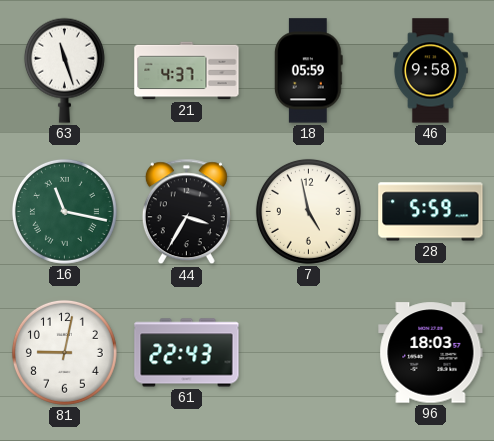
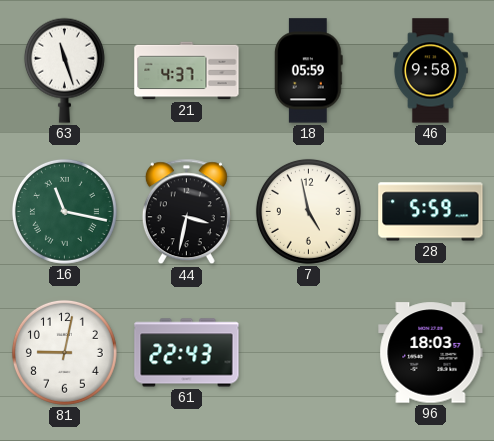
44: 3:35 -> 3:32 (186, 212)
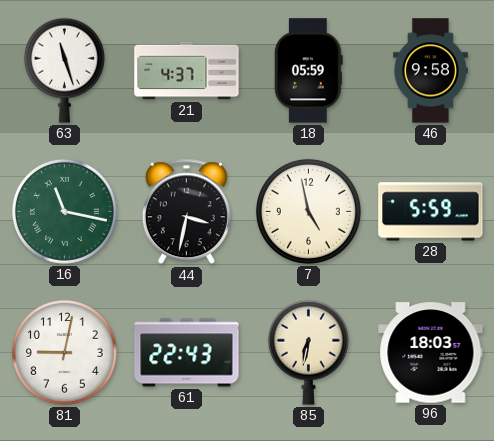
85: none -> 6:32 (308, 352)
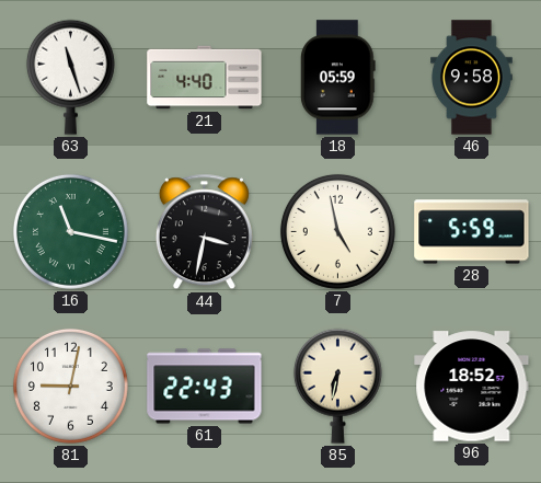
21: 4:37 -> 4:40 (205, 78)
96: 18:03 -> 18:52 (472, 387)
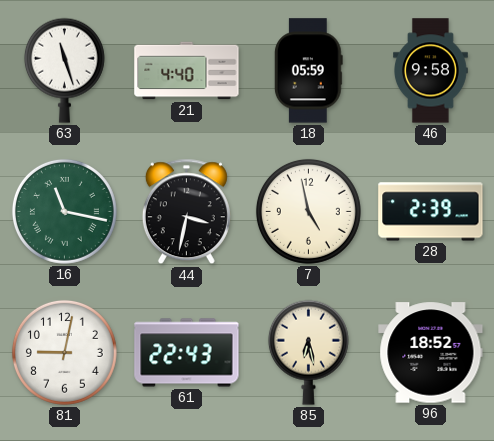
28: 5:59 -> 2:39 (431, 212)
85: 6:32 -> 6:28 (308, 352)
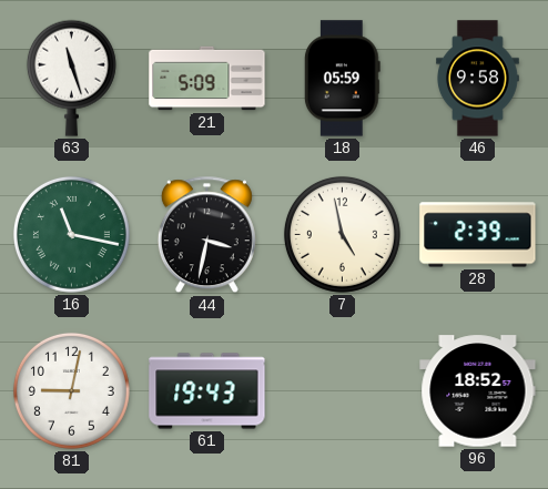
21: 4:40 -> 5:09 (207, 79)
61: 22:43 -> 19:43 (207, 391)
85: 6:28 -> none (308, 352)
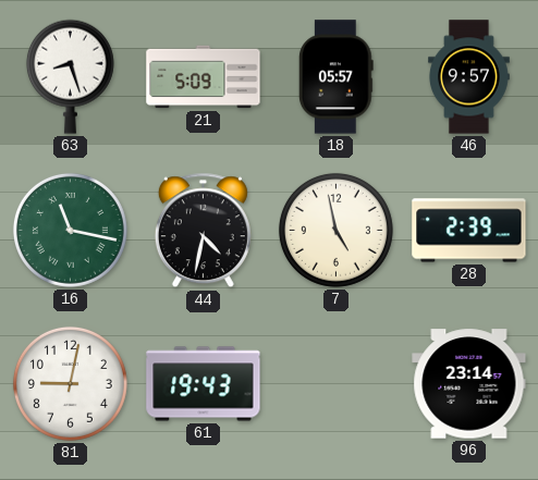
63: 11:27 -> 8:27 (70, 76)
18: 05:59 -> 05:57 (335, 77)
46: 9:58 -> 9:57 (469, 77)
44: 3:32 -> 4:32 (203, 231)
96: 18:52 -> 23:14 (469, 384)
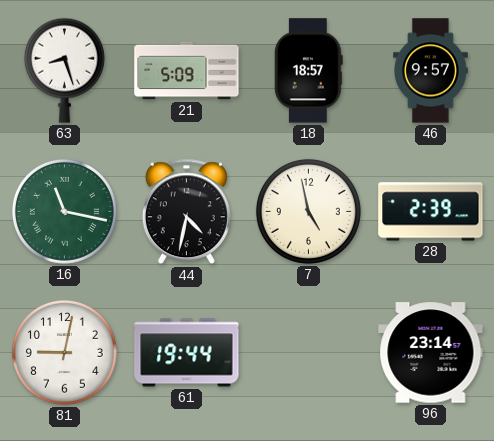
18: 05:57 -> 18:57 (308, 71)
61: 19:43 -> 19:44 (187, 353)
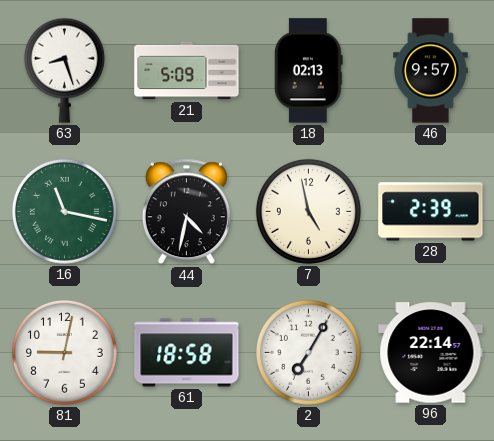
18: 18:57 -> 02:13 (308, 71)
61: 19:44 -> 18:58 (187, 353)
2: none -> 7:05 (308, 352)
96: 23:14 -> 22:14 (431, 353)
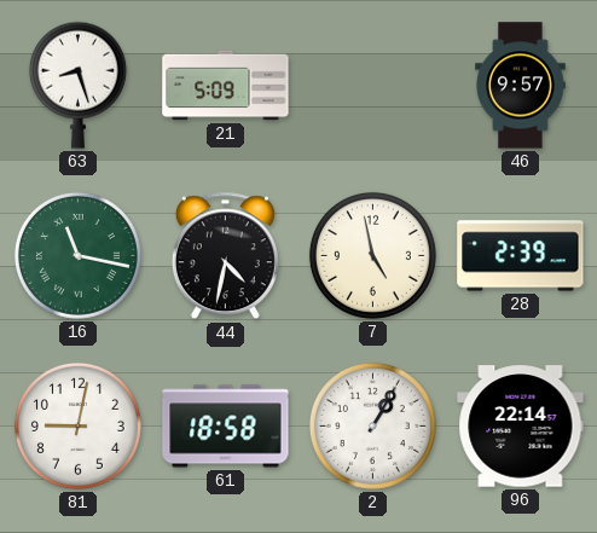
18: 02:13 -> none (308, 71)
2: 7:05 -> 1:05 (372, 425)
